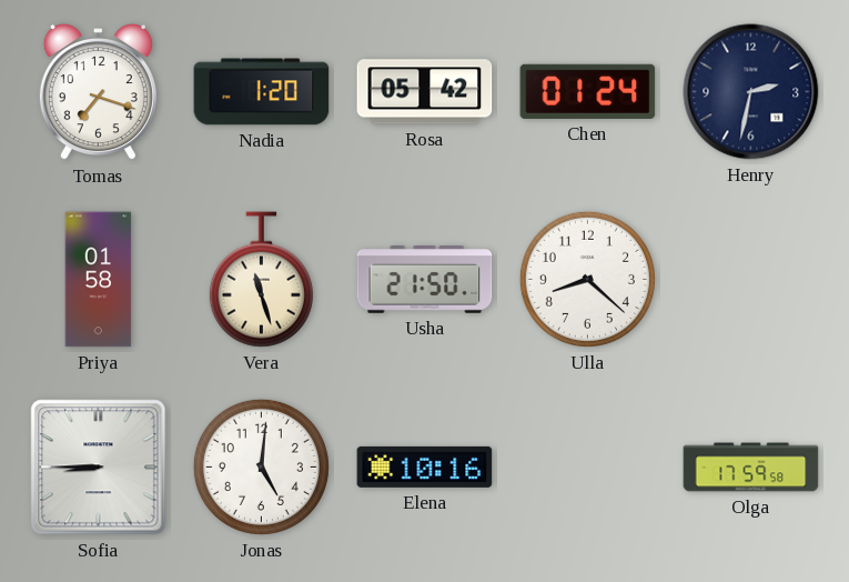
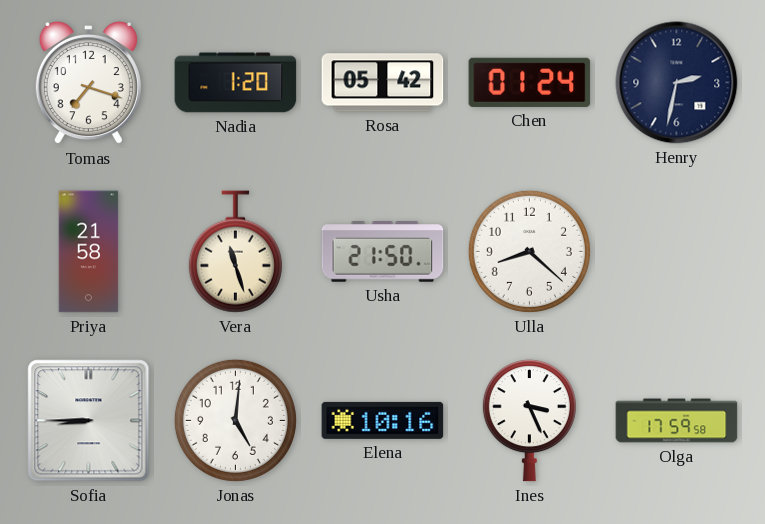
Priya: 01:58 -> 21:58 (89, 252)
Ines: none -> 3:26 (529, 421)
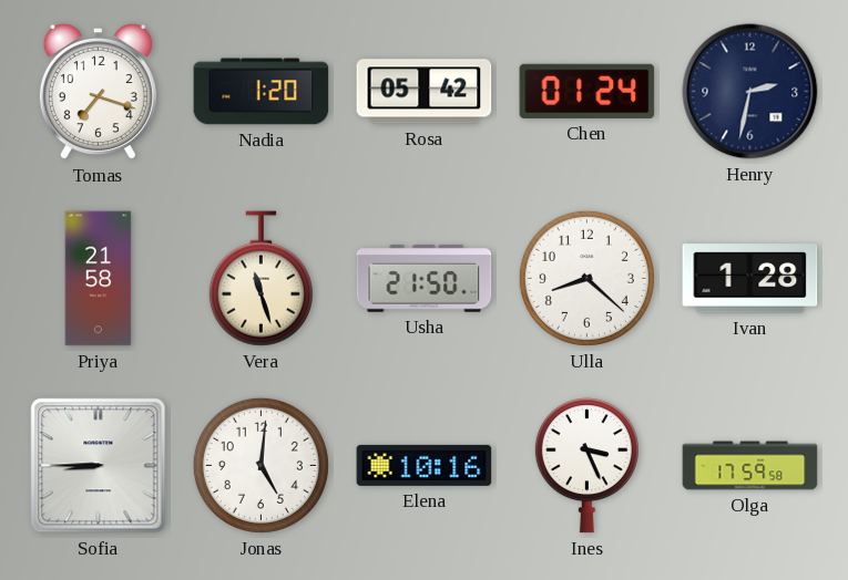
Ivan: none -> 1:28 (750, 279)
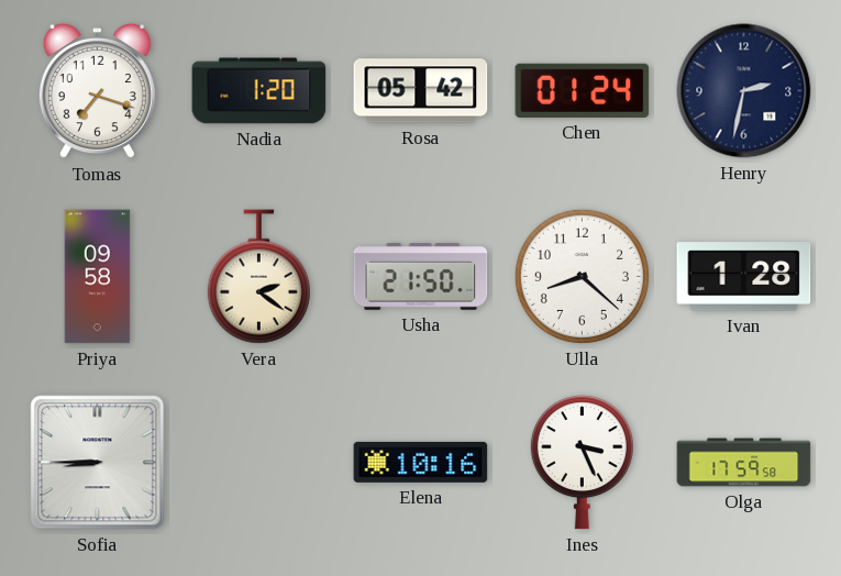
Priya: 21:58 -> 09:58 (98, 277)
Vera: 11:27 -> 2:21 (258, 277)
Jonas: 5:01 -> none (260, 465)
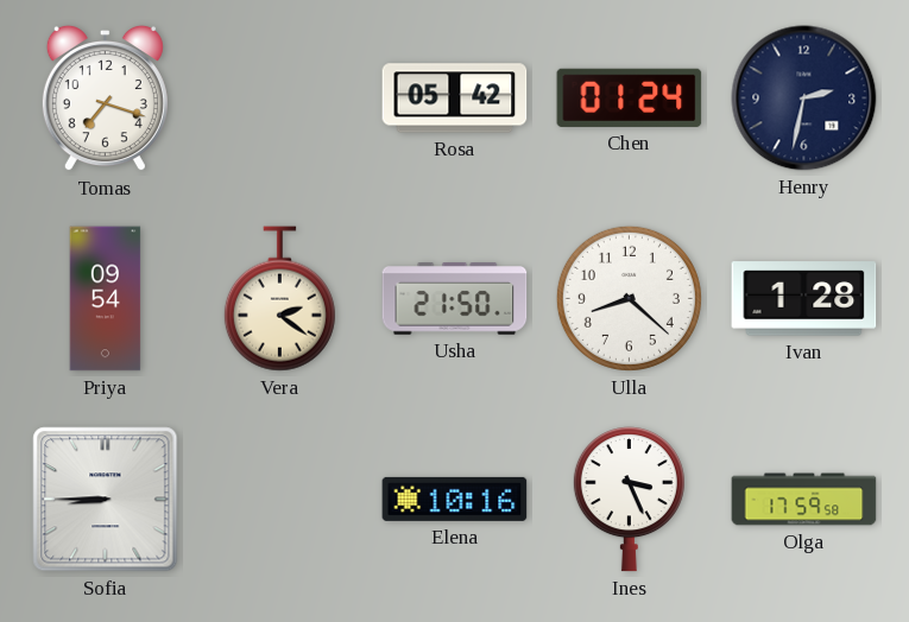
Nadia: 1:20 -> none (259, 91)
Priya: 09:58 -> 09:54 (106, 299)
